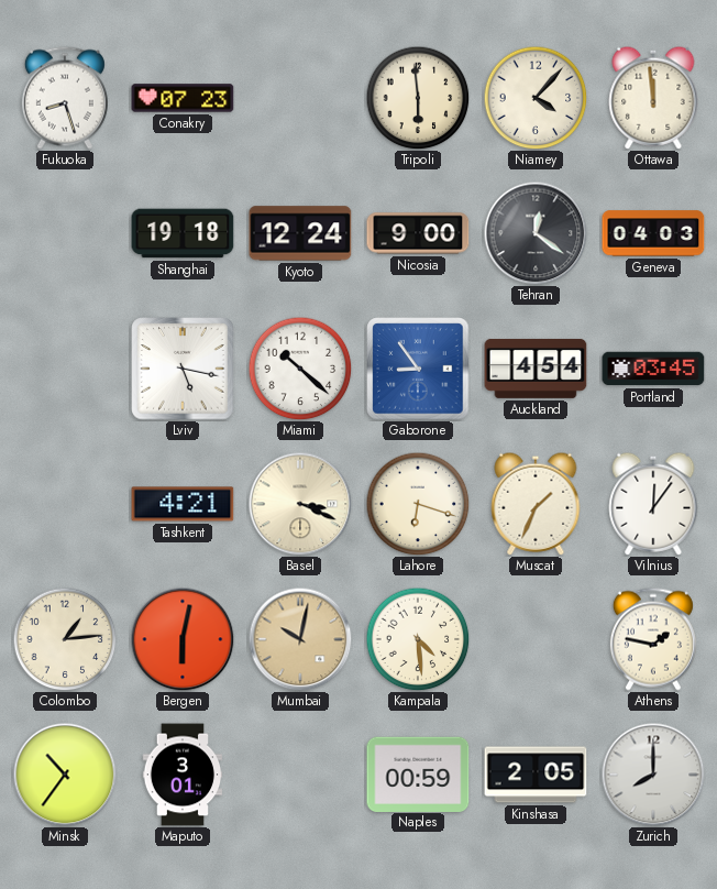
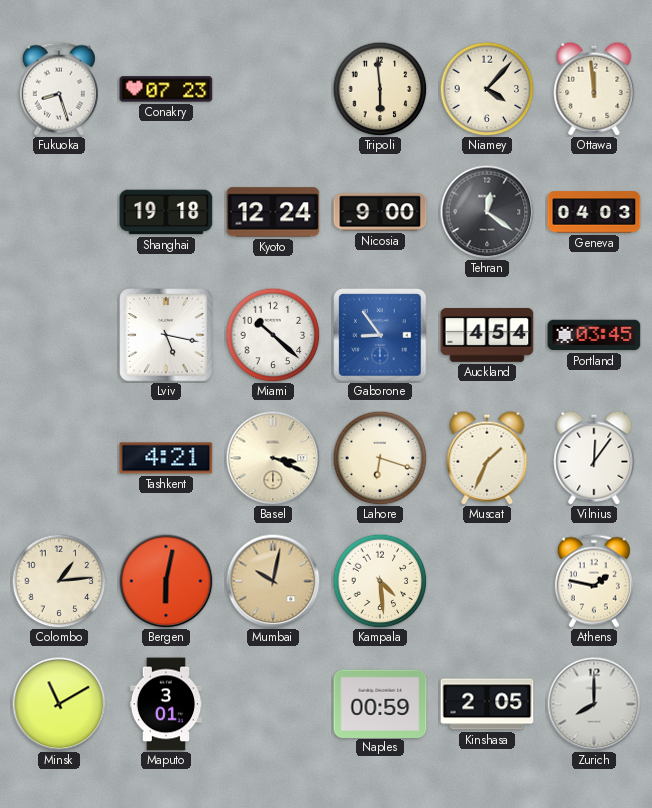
Minsk: 10:36 -> 11:10 (59, 704)
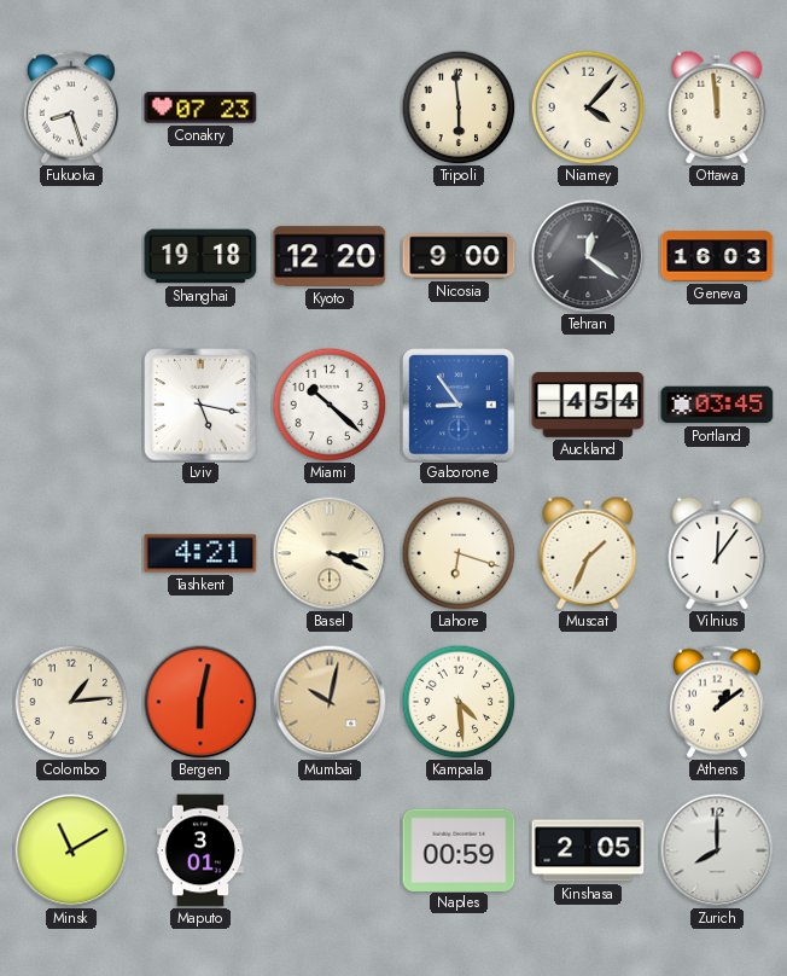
Kyoto: 12:24 -> 12:20 (330, 256)
Geneva: 04:03 -> 16:03 (717, 256)
Athens: 1:47 -> 1:09 (717, 702)
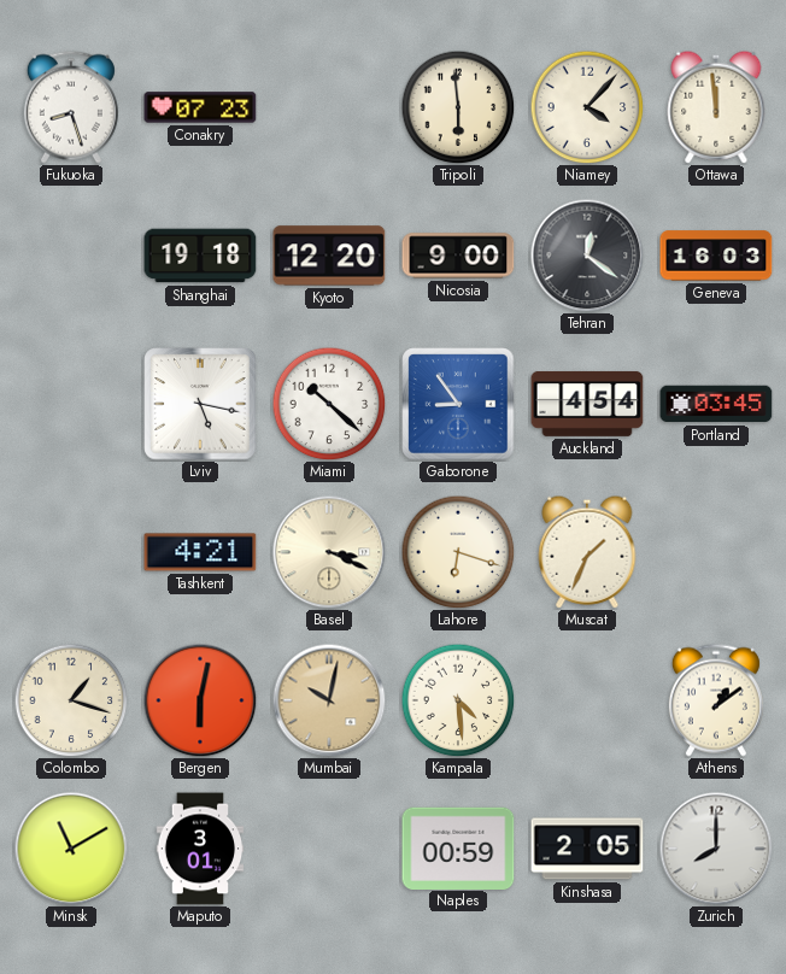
Vilnius: 12:06 -> none (717, 553)
Colombo: 1:14 -> 1:18 (71, 700)
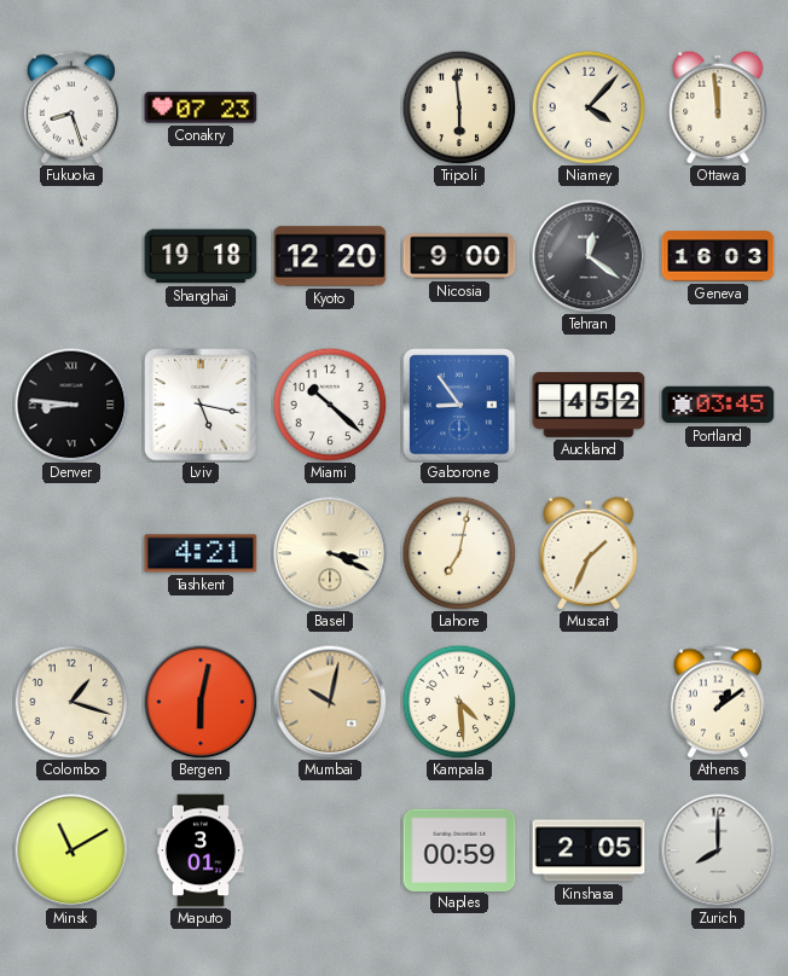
Denver: none -> 8:46 (71, 405)
Auckland: 4:54 -> 4:52 (589, 405)
Lahore: 6:18 -> 7:02 (459, 553)
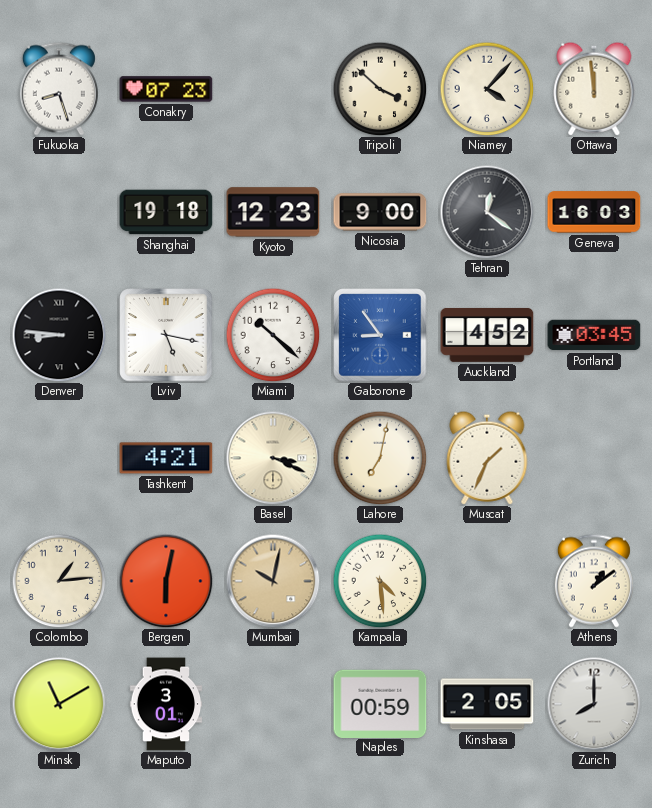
Tripoli: 5:59 -> 3:52 (380, 89)
Kyoto: 12:20 -> 12:23 (273, 212)
Colombo: 1:18 -> 1:14 (59, 581)
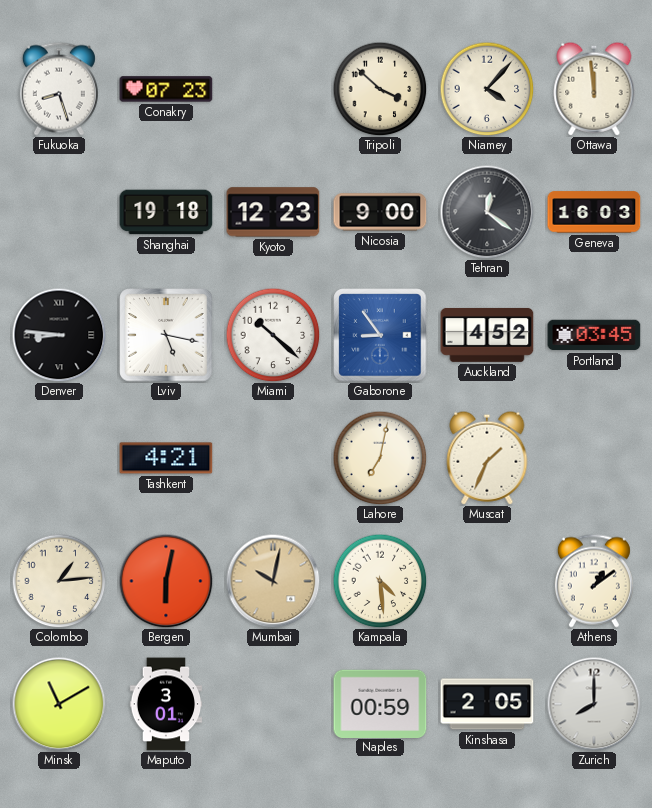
Basel: 3:19 -> none (273, 458)
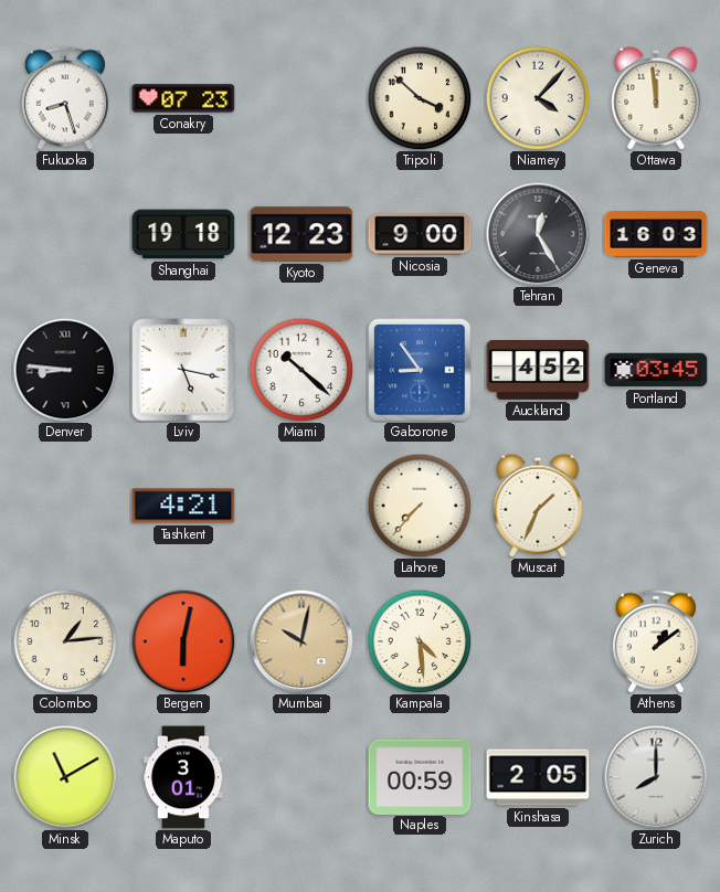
Tehran: 12:21 -> 12:25 (538, 234)
Lahore: 7:02 -> 7:37 (420, 506)
